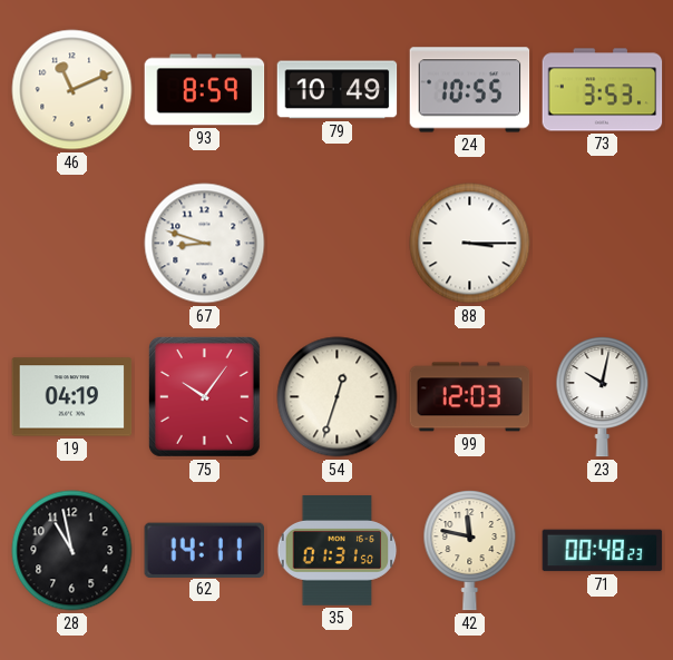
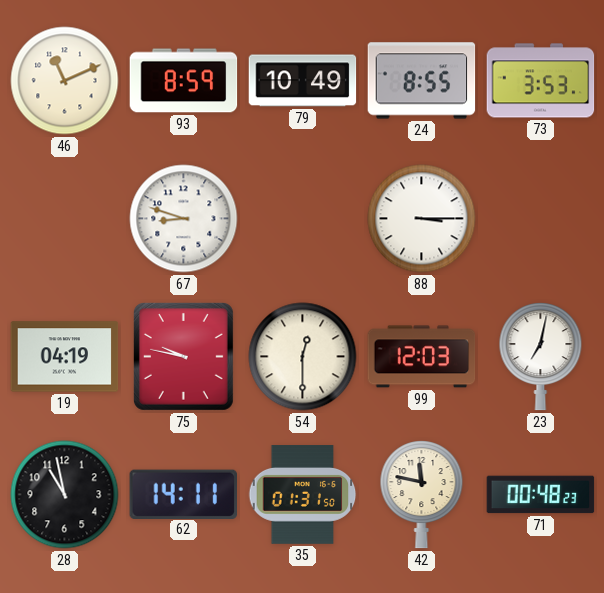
24: 10:55 -> 8:55 (422, 81)
75: 10:06 -> 9:47 (183, 356)
54: 12:33 -> 12:30 (303, 357)
23: 10:02 -> 7:02 (541, 357)
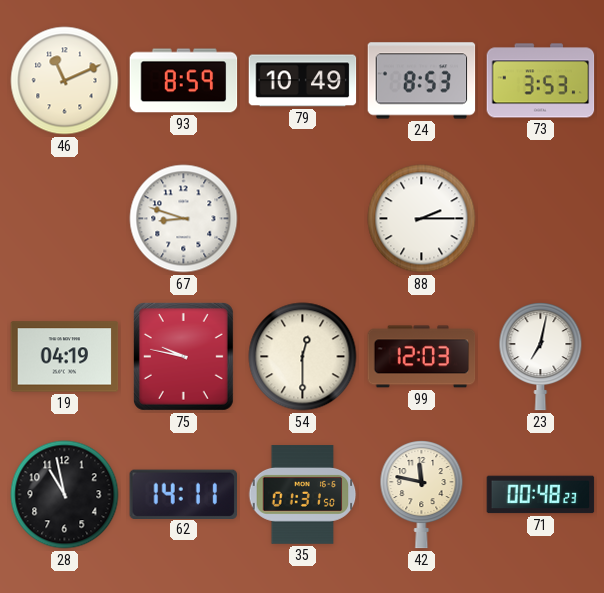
24: 8:55 -> 8:53 (422, 81)
88: 3:15 -> 2:15 (422, 219)
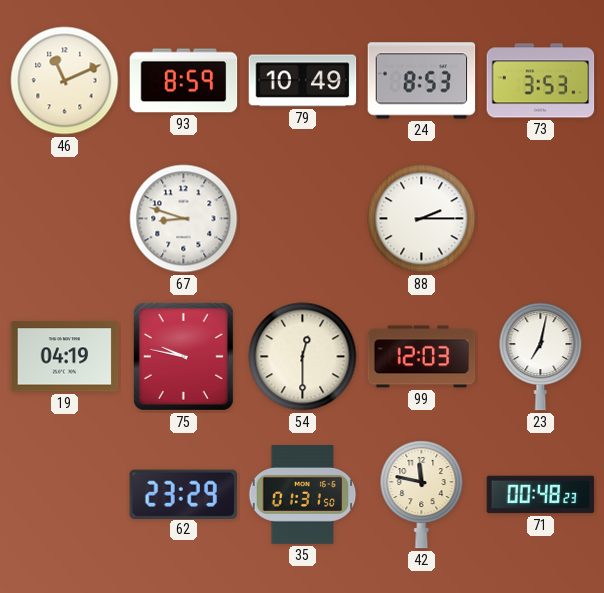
28: 10:58 -> none (65, 495)
62: 14:11 -> 23:29 (183, 494)
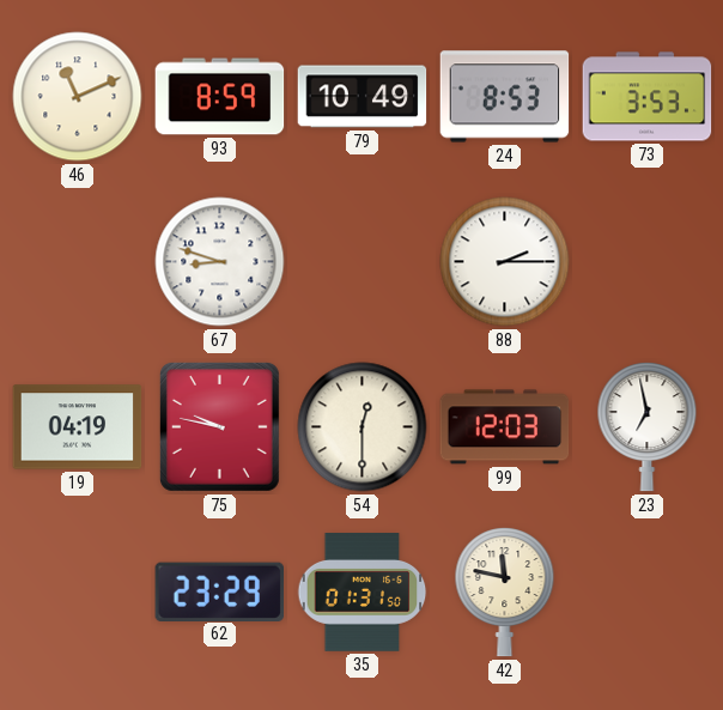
23: 7:02 -> 6:58 (648, 427)
71: 00:48 -> none (541, 495)
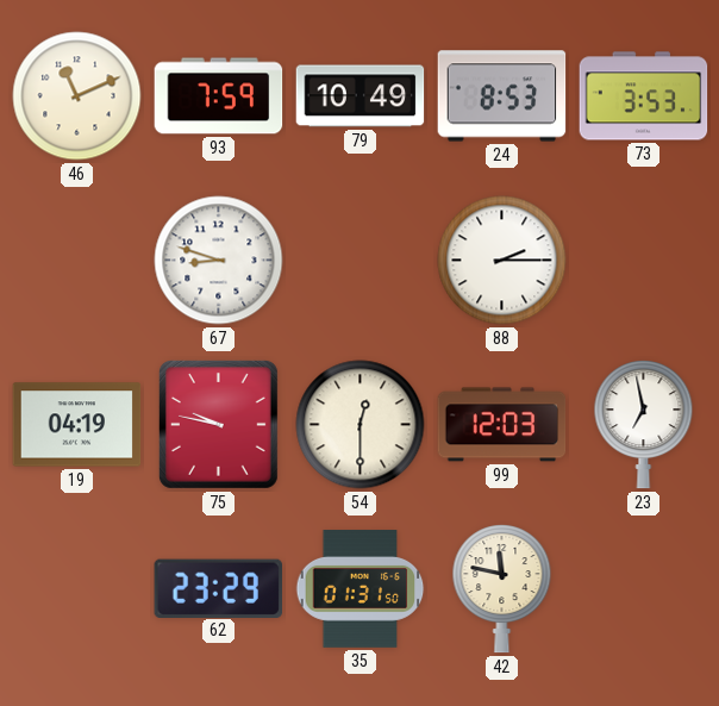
93: 8:59 -> 7:59 (219, 96)
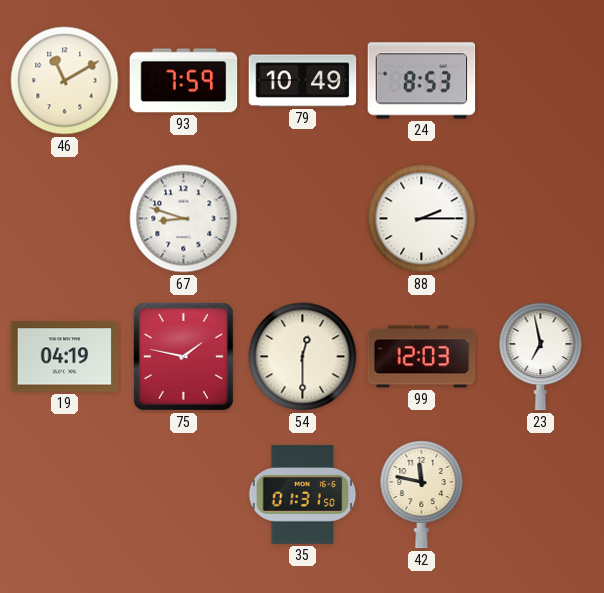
46: 11:11 -> 11:10 (65, 81)
73: 3:53 -> none (644, 96)
75: 9:47 -> 1:47 (183, 356)
62: 23:29 -> none (218, 588)
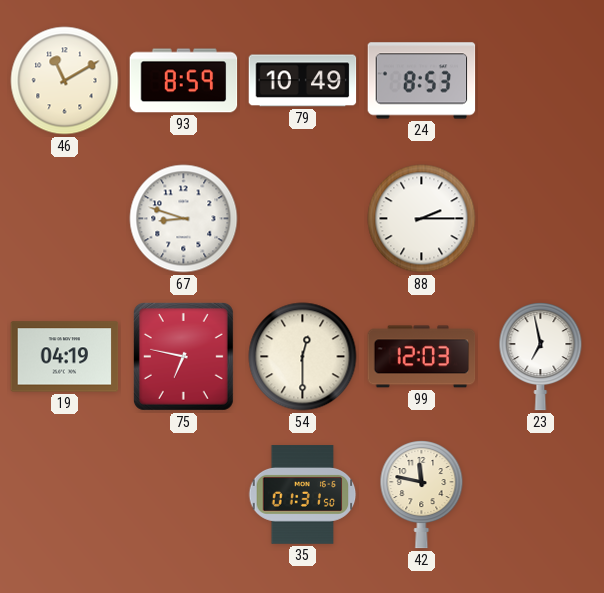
93: 7:59 -> 8:59 (184, 81)
75: 1:47 -> 6:47 (183, 356)
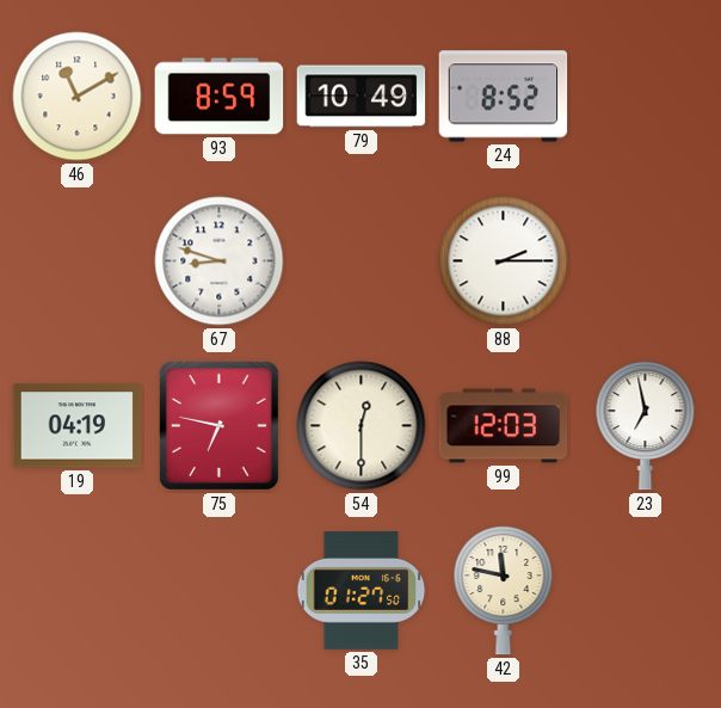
24: 8:53 -> 8:52 (504, 97)
35: 01:31 -> 01:27 (362, 591)
